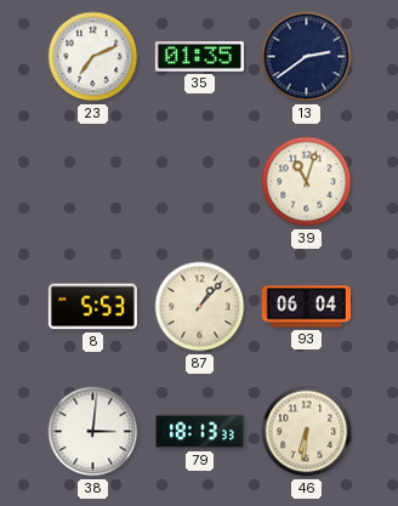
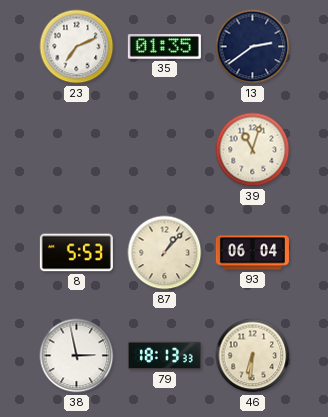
38: 3:01 -> 2:58 (77, 356)
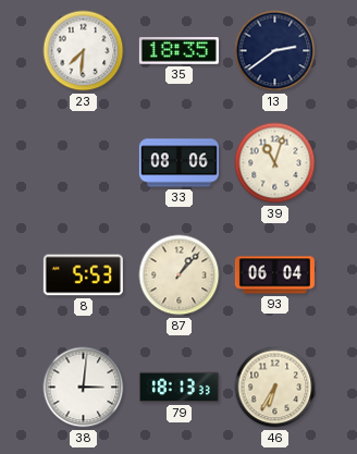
23: 7:11 -> 7:31 (84, 51)
35: 01:35 -> 18:35 (178, 51)
33: none -> 08:06 (178, 163)
38: 2:58 -> 3:01 (84, 388)
46: 6:31 -> 6:35 (275, 388)
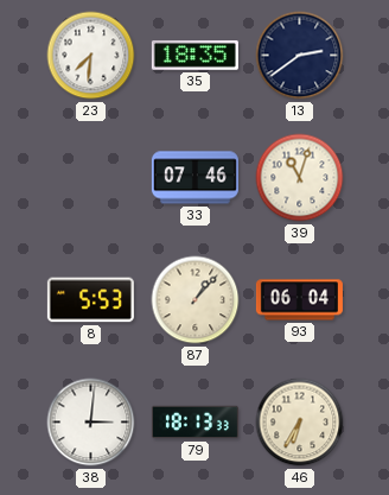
33: 08:06 -> 07:46 (194, 178)
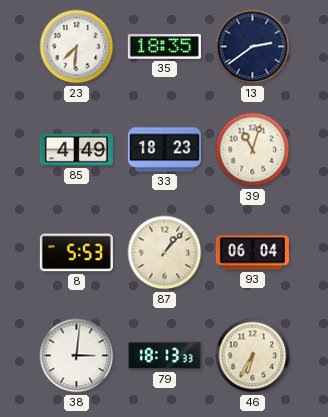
85: none -> 4:49 (76, 150)
33: 07:46 -> 18:23 (164, 150)
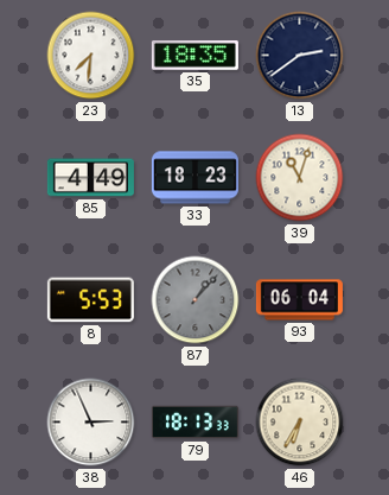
87 dial: cream -> grey (196, 300)
38: 3:01 -> 2:56 (91, 423)
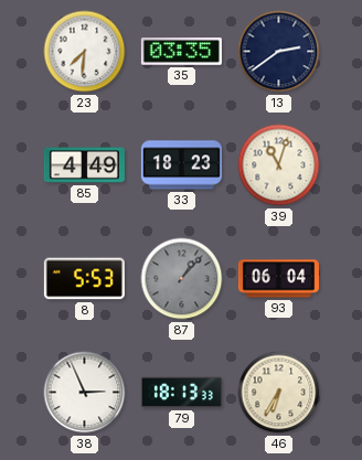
35: 18:35 -> 03:35 (181, 52)
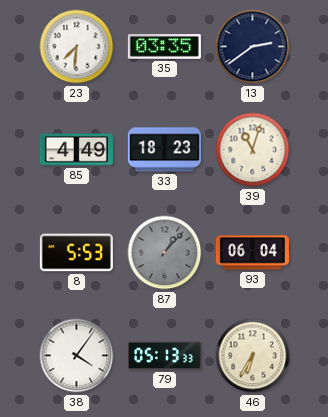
38: 2:56 -> 4:06 (77, 356)
79: 18:13 -> 05:13 (164, 356)
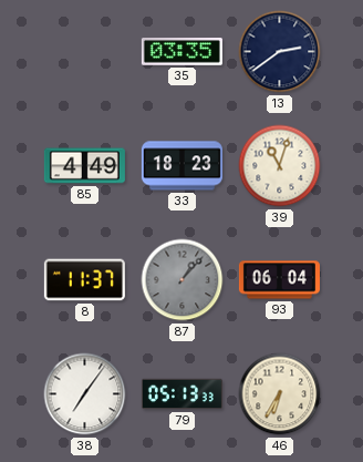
23: 7:31 -> none (77, 47)
8: 5:53 -> 11:37 (84, 280)
38: 4:06 -> 7:06 (85, 394)
